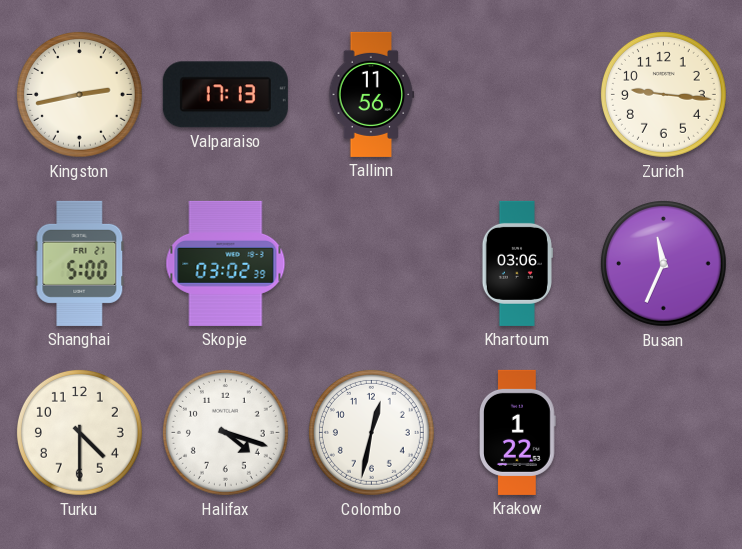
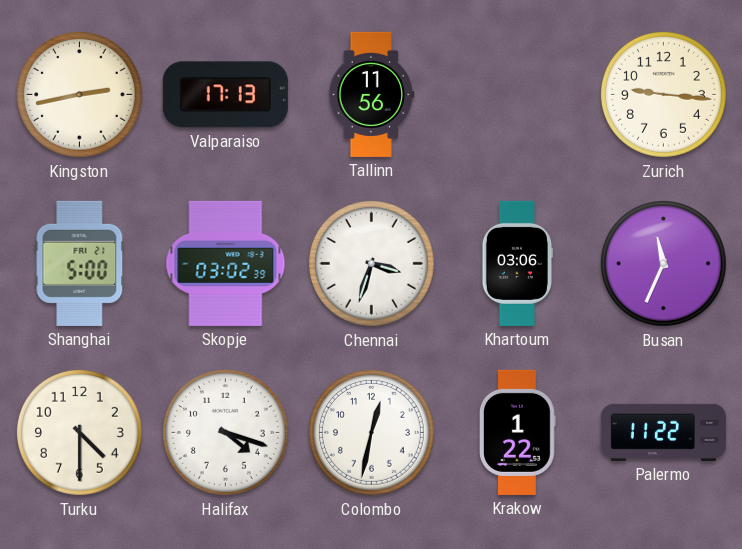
Chennai: none -> 3:33 (371, 263)
Palermo: none -> 11:22 (663, 432)
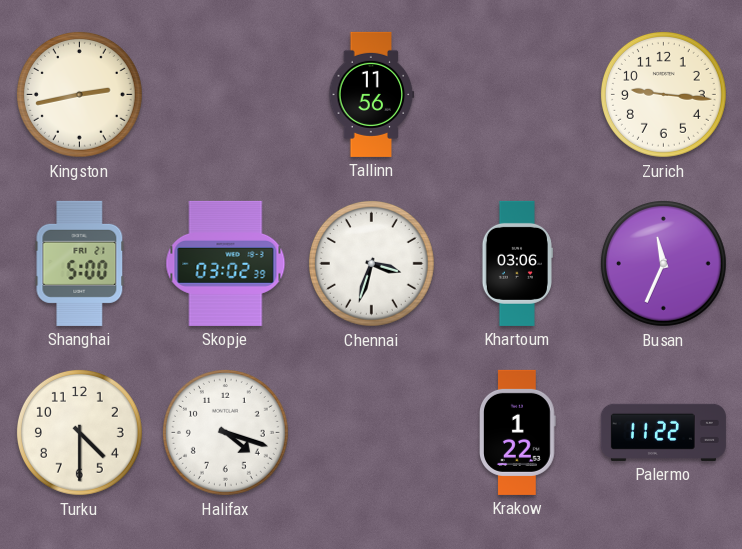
Valparaiso: 17:13 -> none (225, 95)
Colombo: 12:32 -> none (371, 432)
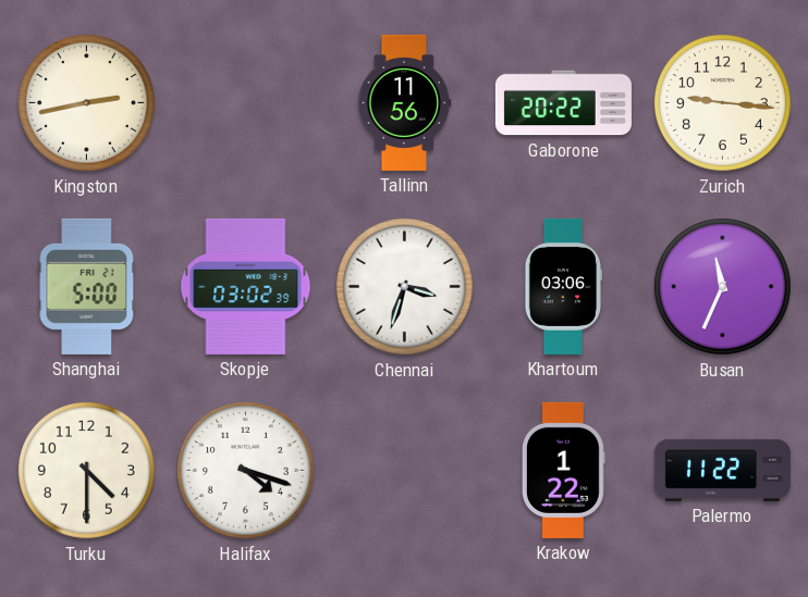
Gaborone: none -> 20:22 (563, 103)
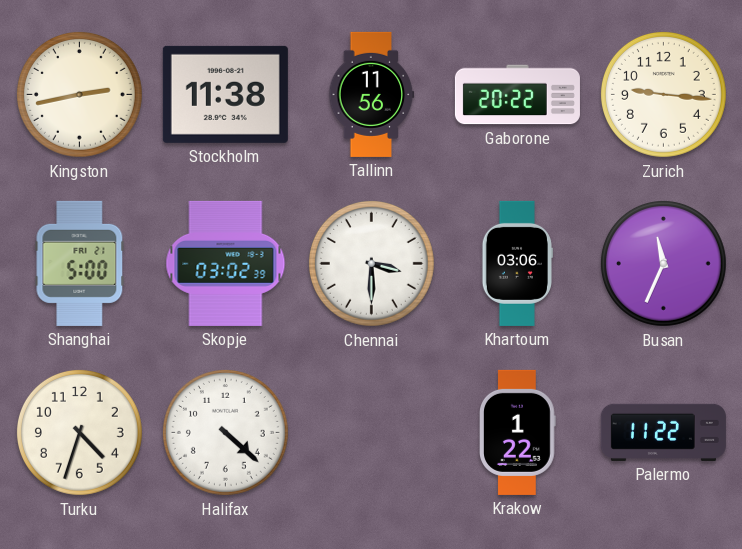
Stockholm: none -> 11:38 (225, 94)
Chennai: 3:33 -> 3:30 (371, 263)
Turku: 4:30 -> 4:33 (79, 432)
Halifax: 4:18 -> 4:22 (225, 432)
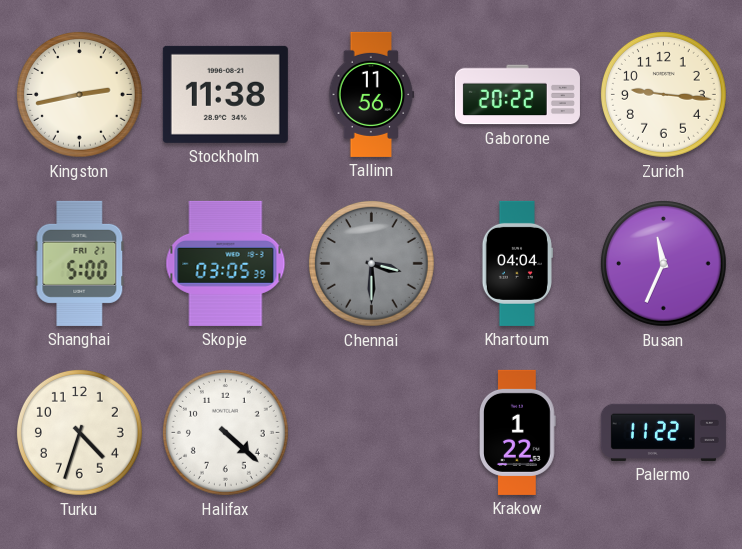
Skopje: 03:02 -> 03:05 (226, 263)
Chennai dial: white -> grey (371, 263)
Khartoum: 03:06 -> 04:04 (517, 263)
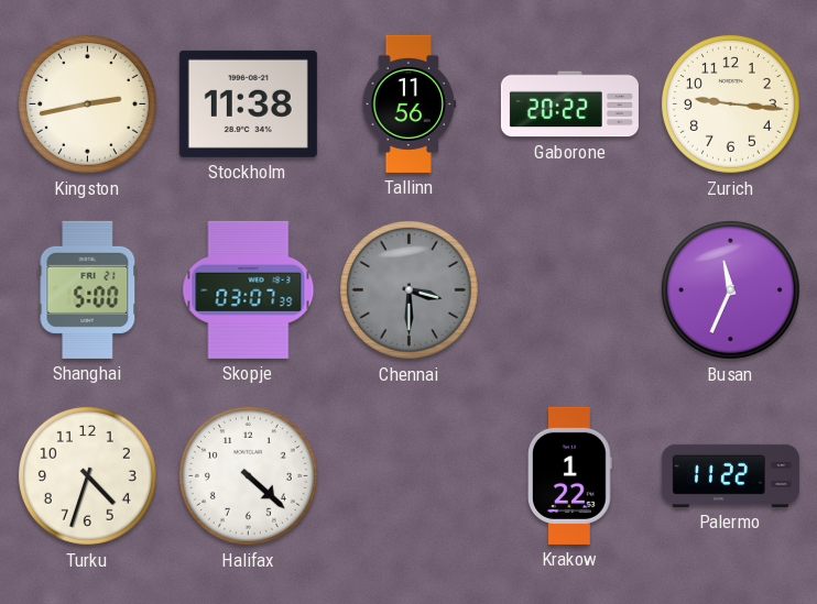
Skopje: 03:05 -> 03:07 (249, 289)
Khartoum: 04:04 -> none (517, 263)
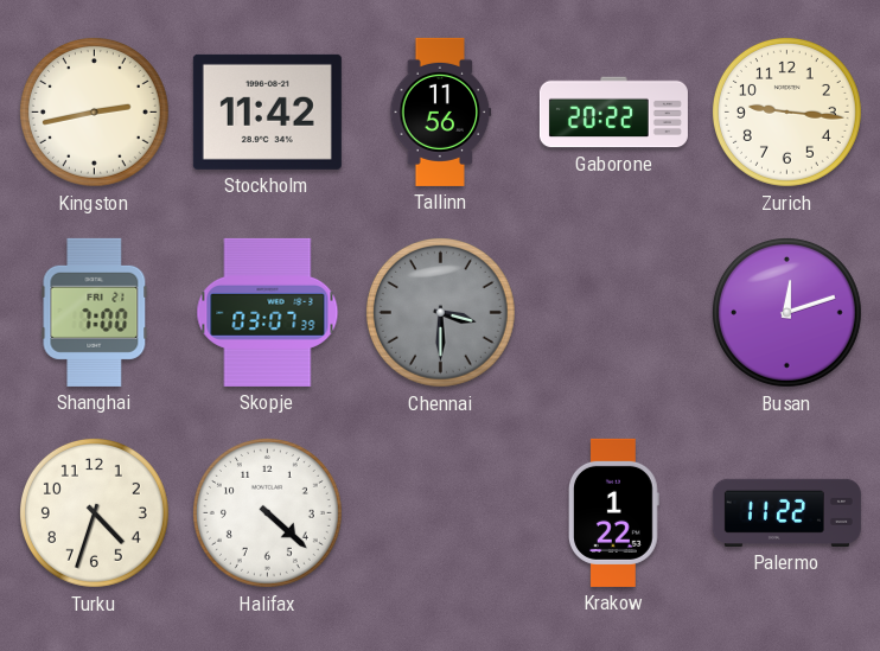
Stockholm: 11:38 -> 11:42 (267, 111)
Shanghai: 5:00 -> 7:00 (95, 312)
Busan: 11:34 -> 12:12 (786, 312)
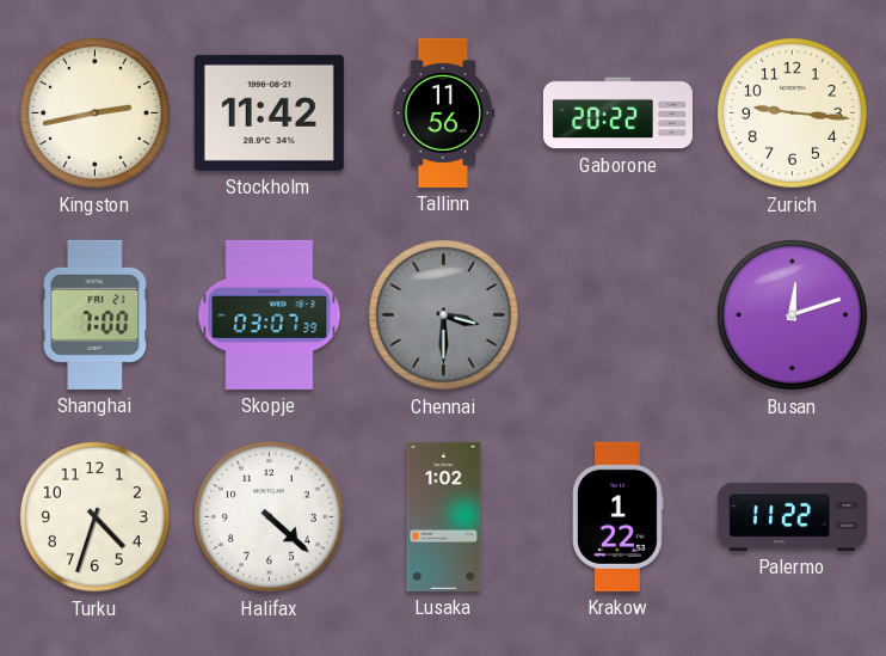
Lusaka: none -> 1:02 (444, 516)
